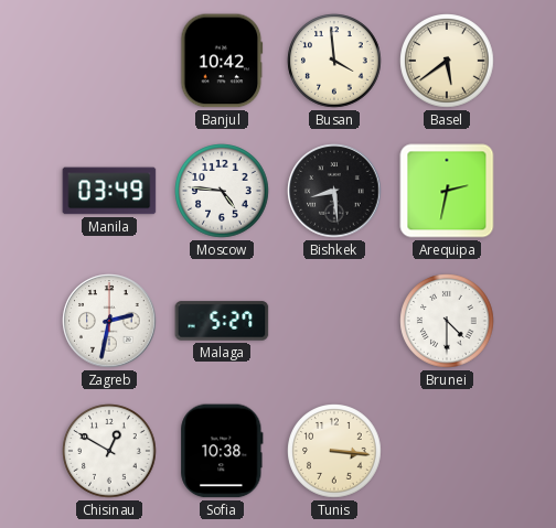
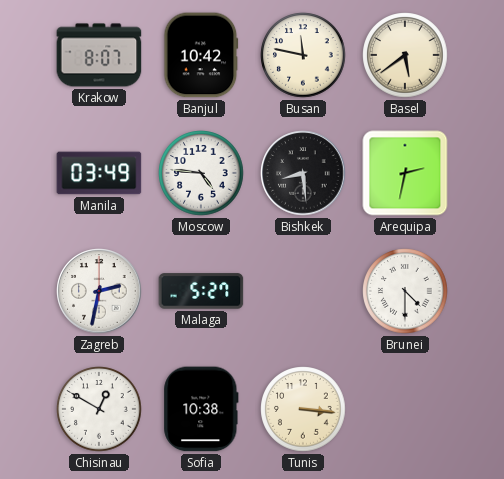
Krakow: none -> 8:07 (99, 55)
Busan: 3:59 -> 11:47 (303, 55)
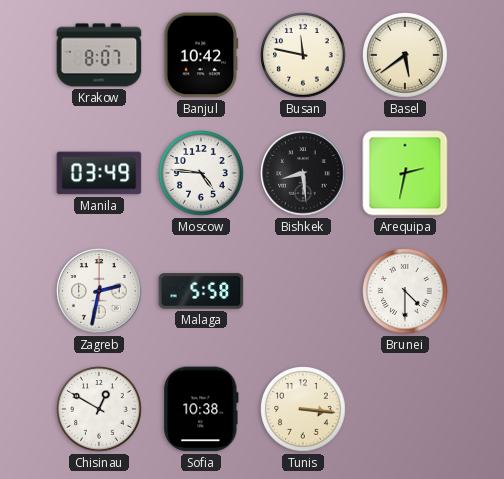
Malaga: 5:27 -> 5:58 (201, 291)
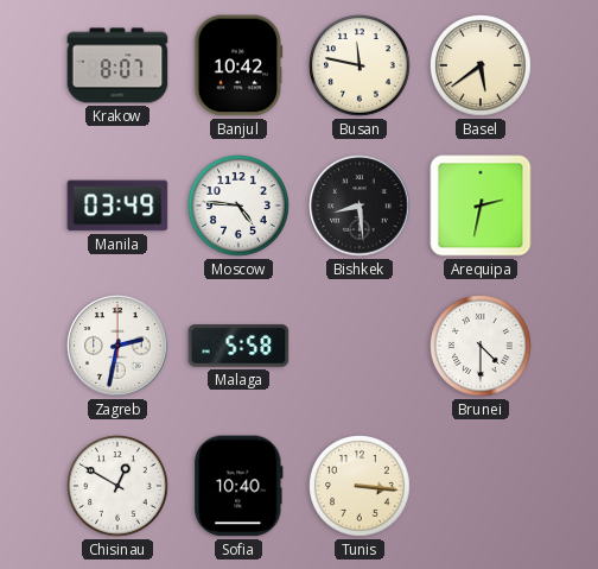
Sofia: 10:38 -> 10:40 (238, 486)
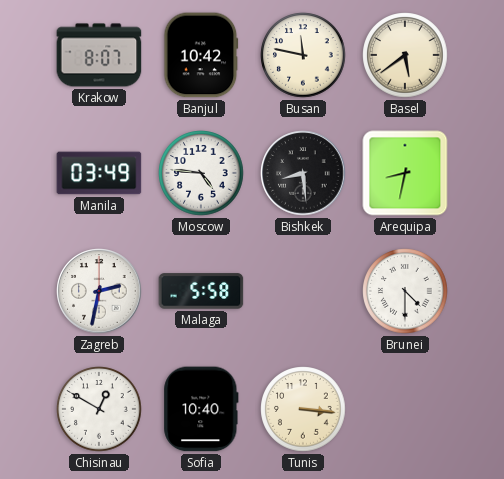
Arequipa: 2:32 -> 8:32 (405, 173)
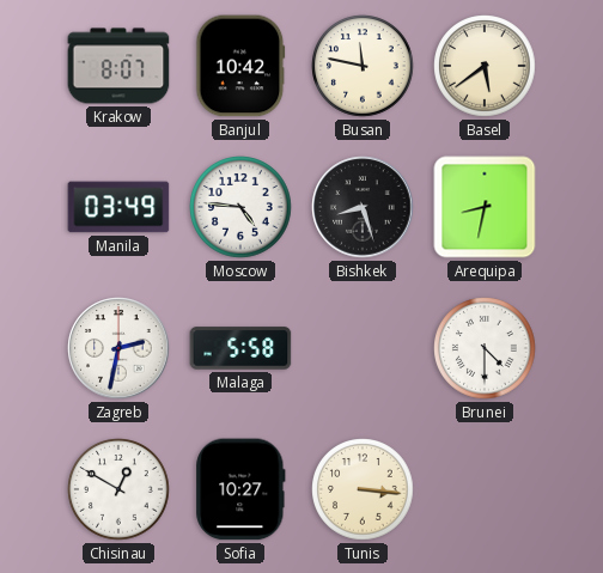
Bishkek: 8:29 -> 8:27 (363, 207)
Sofia: 10:40 -> 10:27 (240, 489)
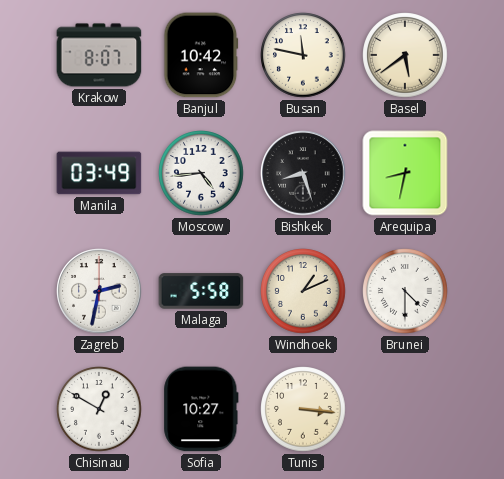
Moscow: 4:46 -> 4:44 (201, 173)
Windhoek: none -> 1:11 (303, 291)
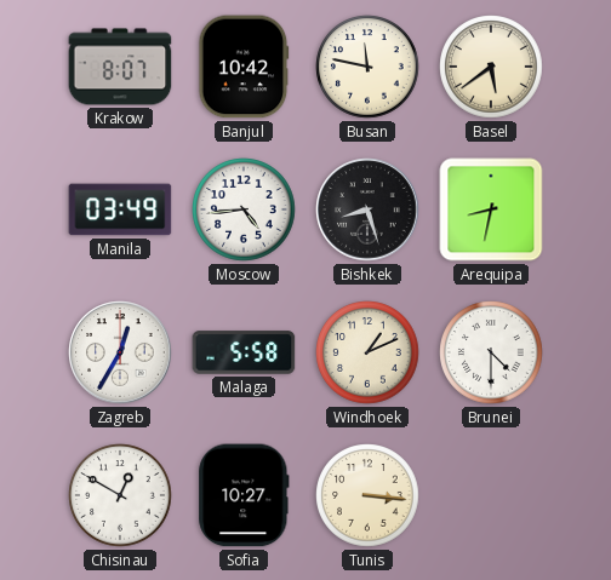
Zagreb: 2:32 -> 12:35 (120, 352)
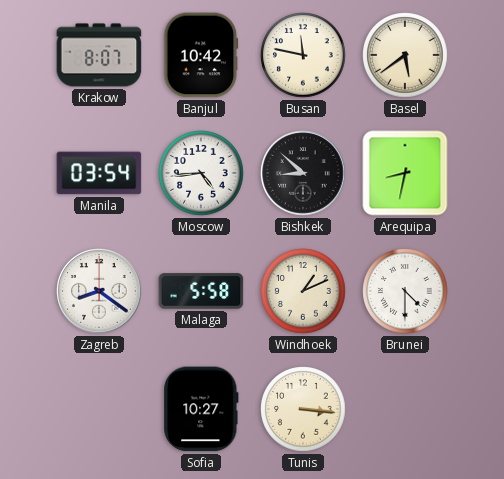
Manila: 03:49 -> 03:54 (99, 173)
Bishkek: 8:27 -> 8:52 (303, 173)
Zagreb: 12:35 -> 8:21 (99, 291)
Chisinau: 12:50 -> none (120, 495)
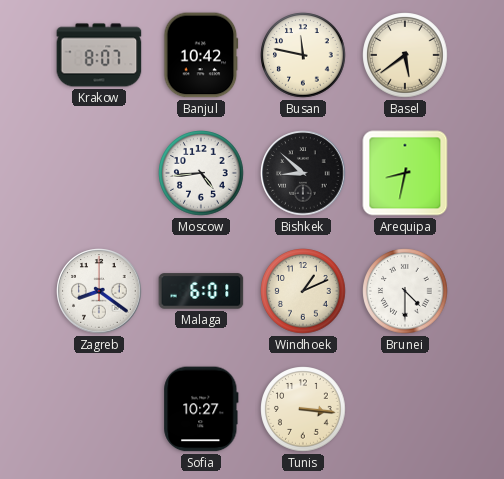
Manila: 03:54 -> none (99, 173)
Malaga: 5:58 -> 6:01 (201, 291)
